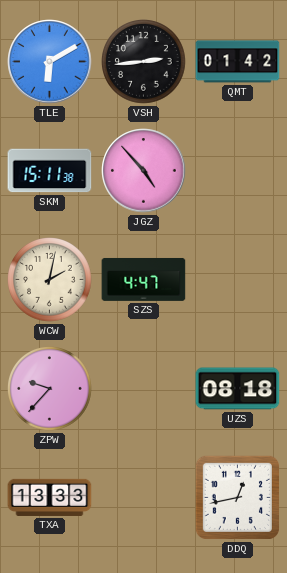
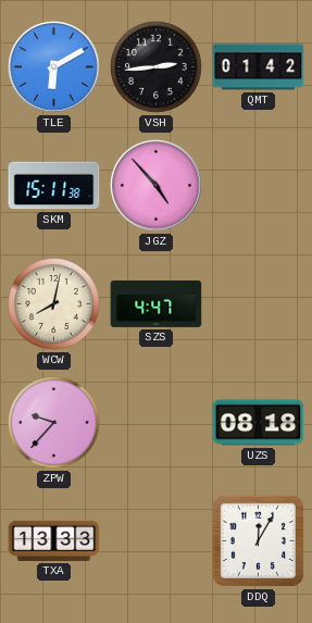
WCW: 2:02 -> 8:02 (54, 304)
DDQ: 12:43 -> 12:05 (258, 540)
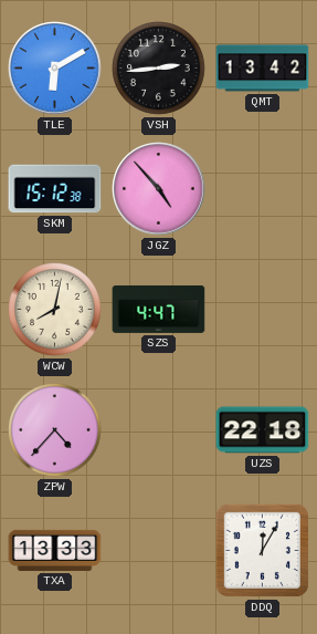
QMT: 01:42 -> 13:42 (263, 69)
SKM: 15:11 -> 15:12 (55, 189)
ZPW: 9:37 -> 4:37 (55, 430)
UZS: 08:18 -> 22:18 (263, 430)
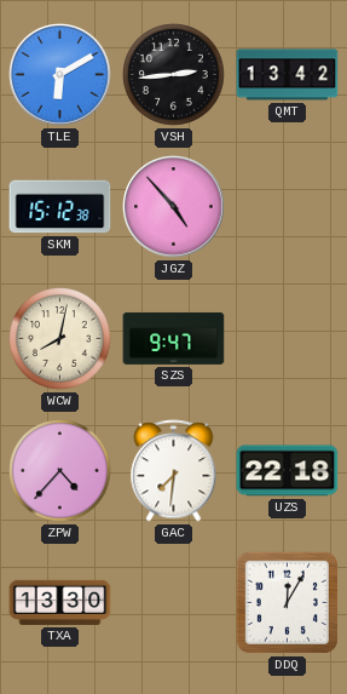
SZS: 4:47 -> 9:47 (174, 338)
GAC: none -> 7:31 (174, 471)
TXA: 13:33 -> 13:30 (60, 602)
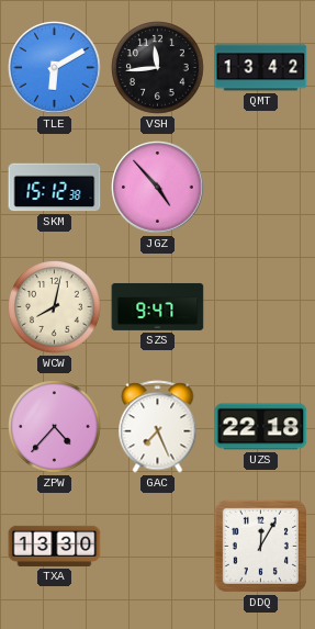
VSH: 2:44 -> 11:44 (158, 68)
GAC: 7:31 -> 7:26 (158, 427)
